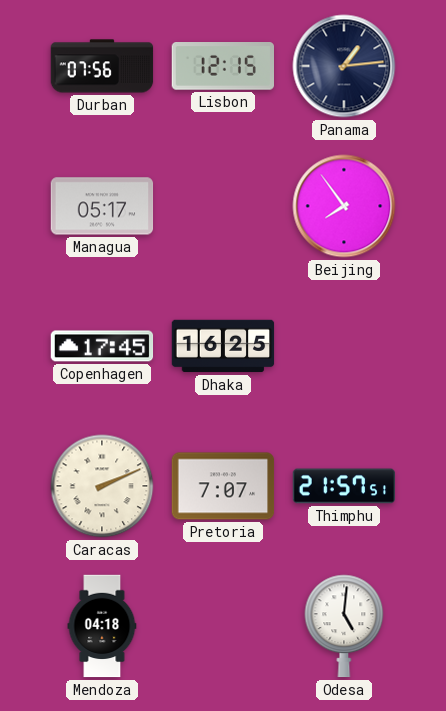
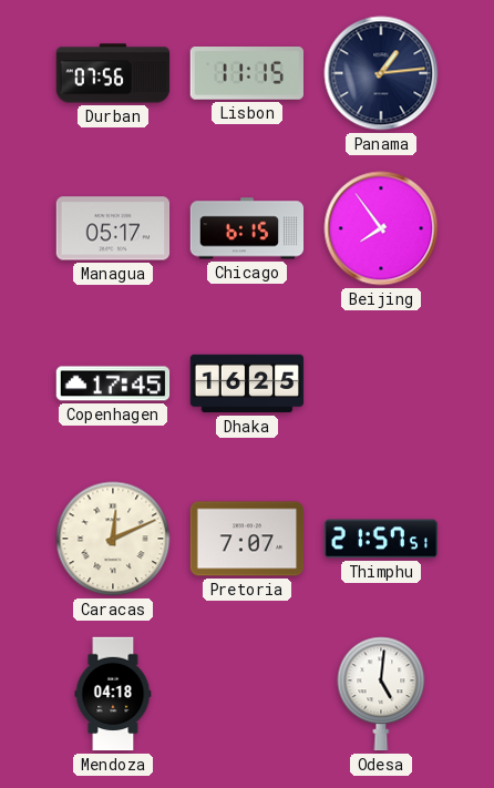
Lisbon: 12:15 -> 11:15 (246, 74)
Chicago: none -> 6:15 (247, 228)
Caracas: 2:11 -> 12:11 (113, 539)
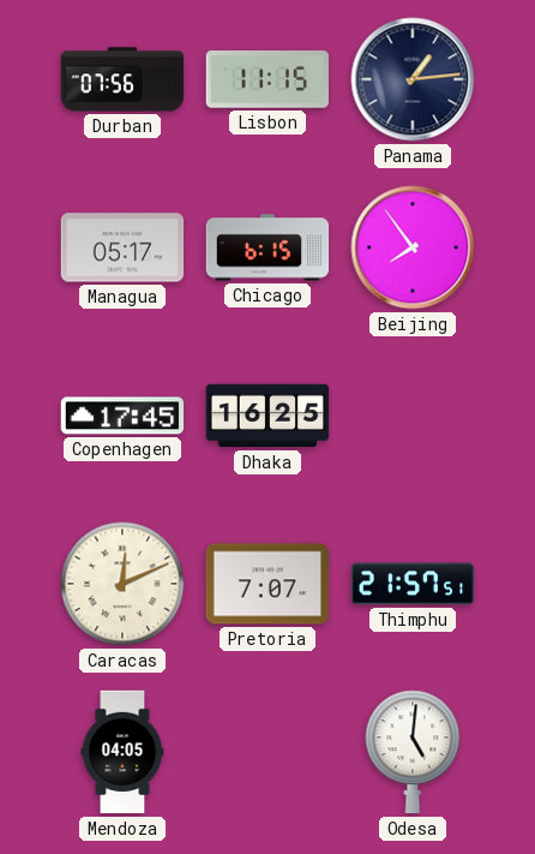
Mendoza: 04:18 -> 04:05 (122, 752)
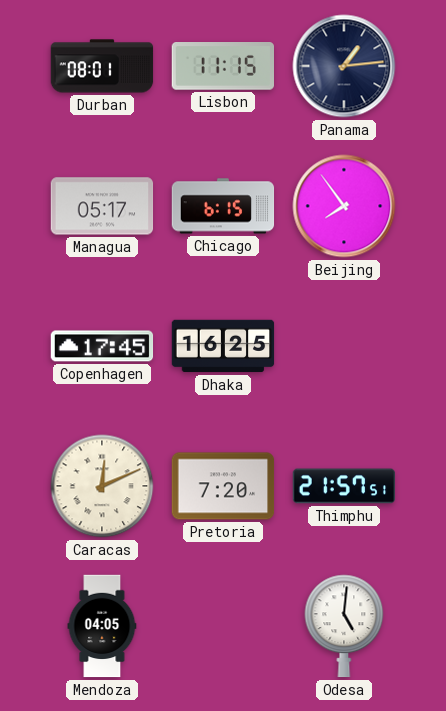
Durban: 07:56 -> 08:01 (102, 66)
Pretoria: 7:07 -> 7:20 (223, 486)
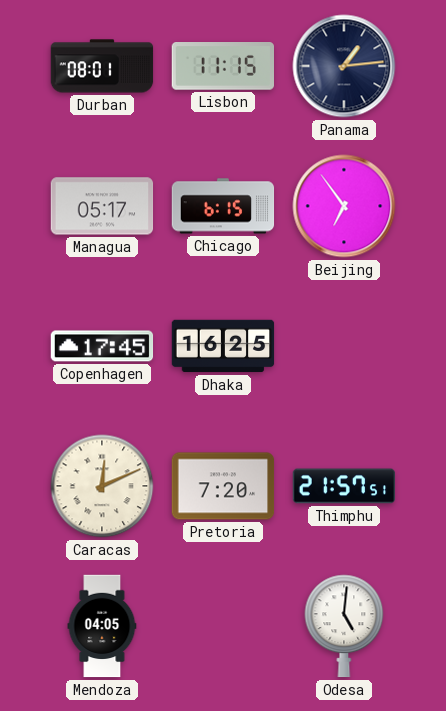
Beijing: 7:54 -> 6:54 (344, 206)
